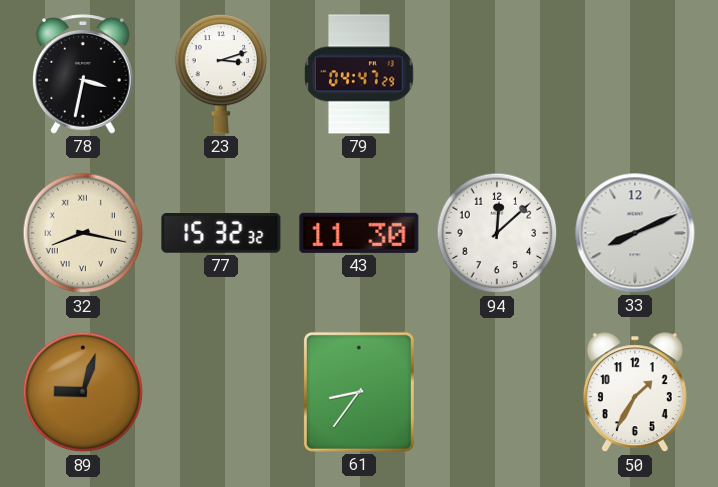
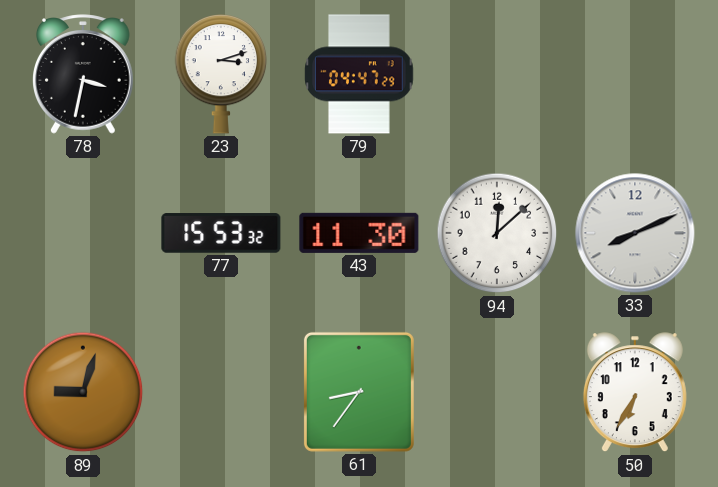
32: 8:17 -> none (83, 233)
77: 15:32 -> 15:53 (221, 233)
50: 1:35 -> 6:35 (635, 393)
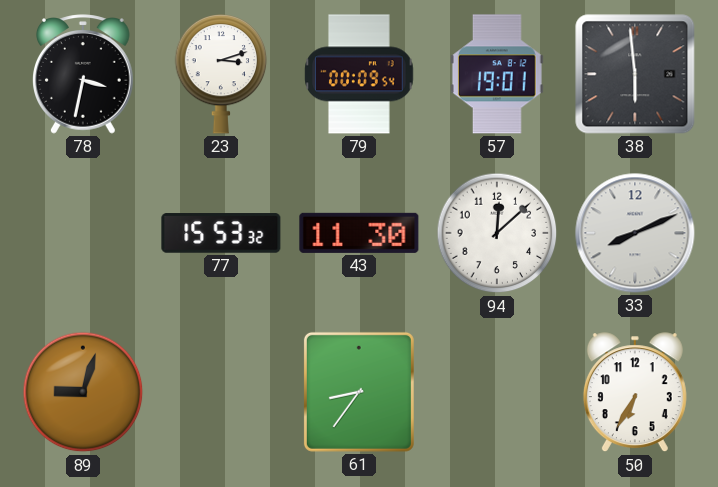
79: 04:47 -> 00:09 (359, 74)
57: none -> 19:01 (497, 74)
38: none -> 5:59 (635, 74)
